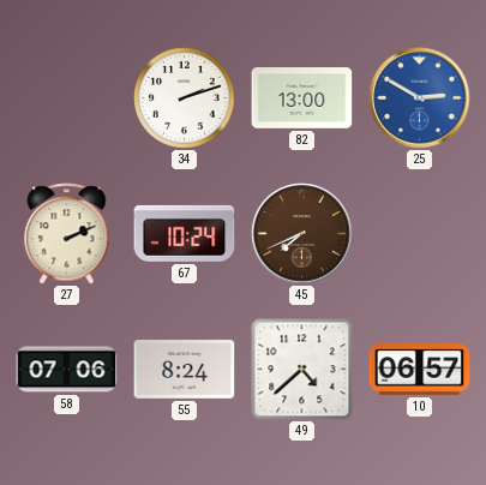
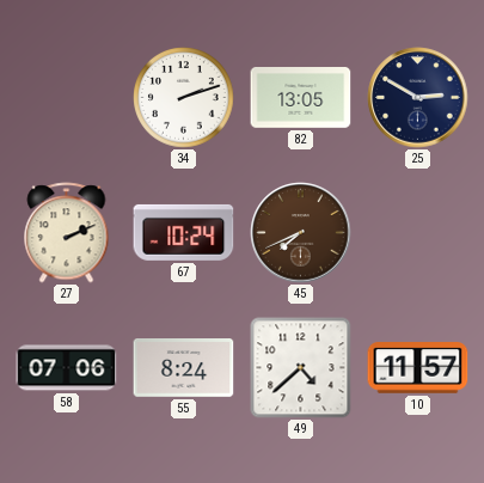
82: 13:00 -> 13:05 (301, 98)
25 dial: blue -> navy (418, 98)
10: 06:57 -> 11:57 (418, 368)
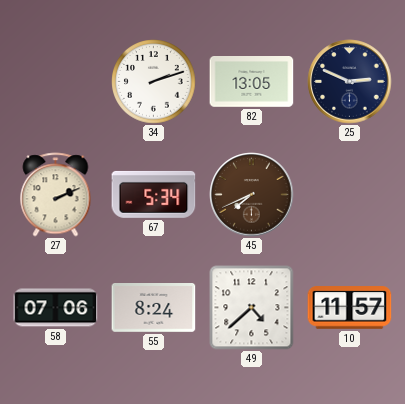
25: 2:50 -> 2:49 (350, 82)
67: 10:24 -> 5:34 (154, 194)
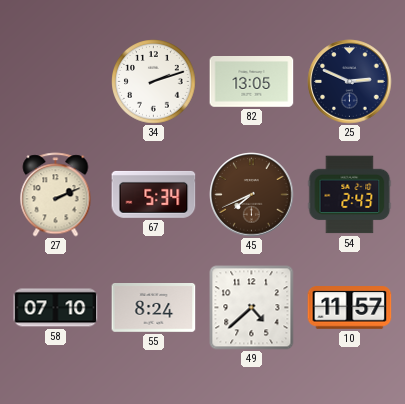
54: none -> 2:43 (350, 195)
58: 07:06 -> 07:10 (56, 308)
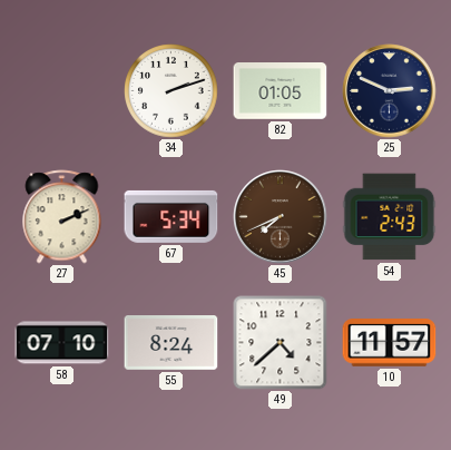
82: 13:05 -> 01:05 (281, 91)
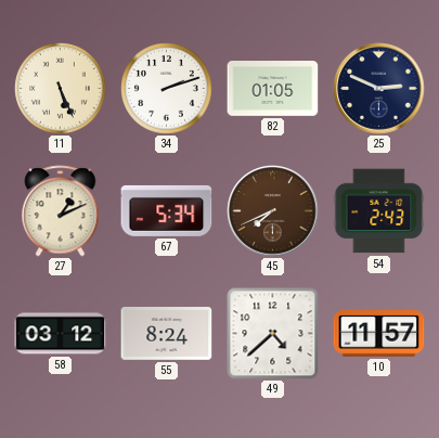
11: none -> 5:26 (61, 89)
27: 2:11 -> 1:11 (61, 211)
58: 07:10 -> 03:12 (61, 334)
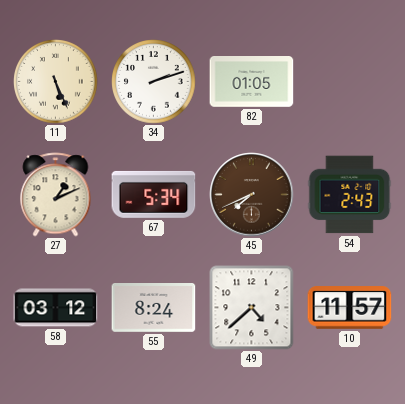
25: 2:49 -> none (379, 89)
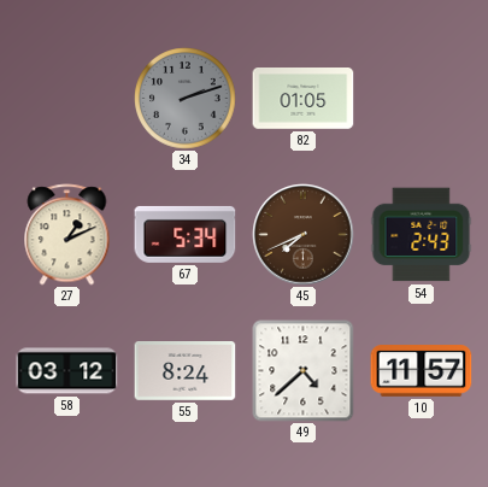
11: 5:26 -> none (56, 82)
34 dial: white -> grey (186, 99)
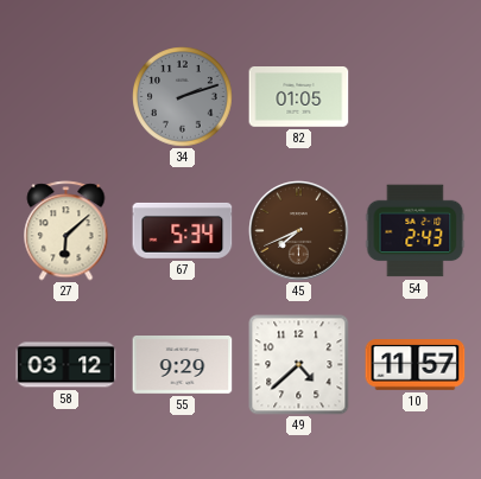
27: 1:11 -> 6:08 (67, 231)
55: 8:24 -> 9:29 (183, 365)
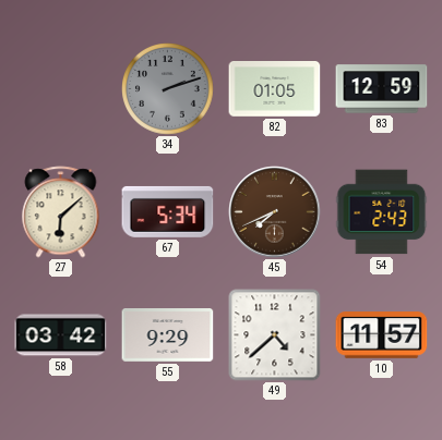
83: none -> 12:59 (382, 89)
58: 03:12 -> 03:42 (61, 335)
